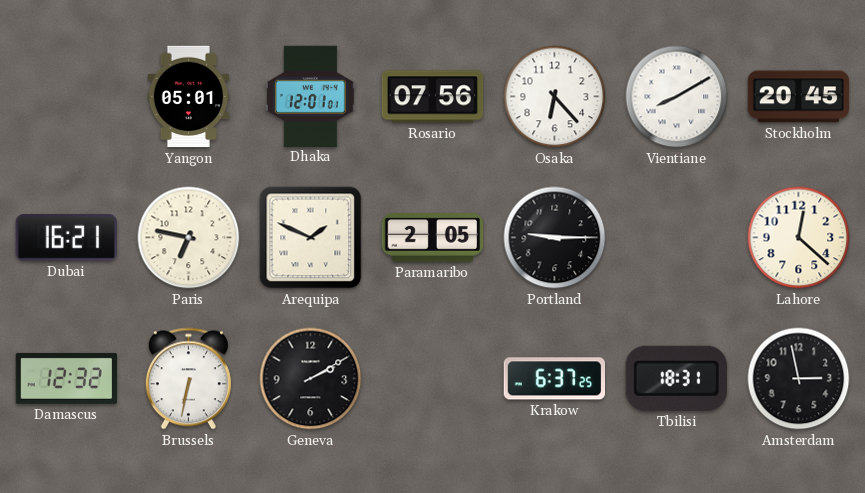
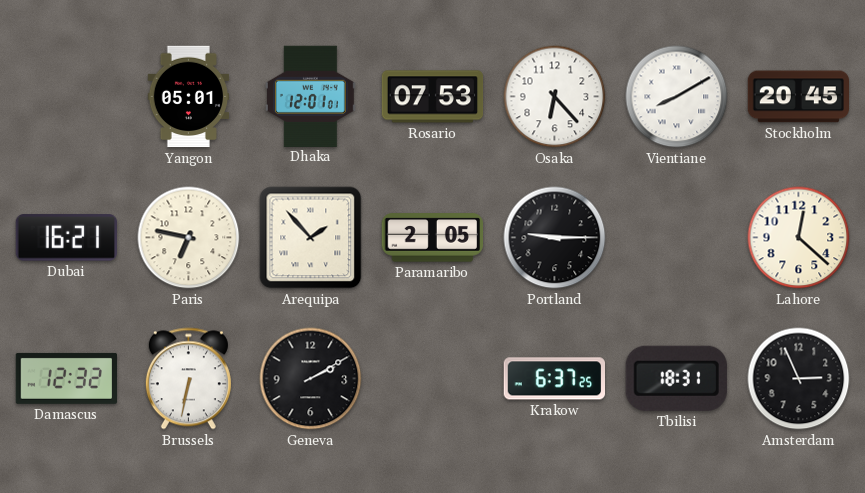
Rosario: 07:56 -> 07:53 (433, 97)
Arequipa: 1:49 -> 1:53 (311, 238)
Amsterdam: 2:58 -> 2:56 (799, 379)
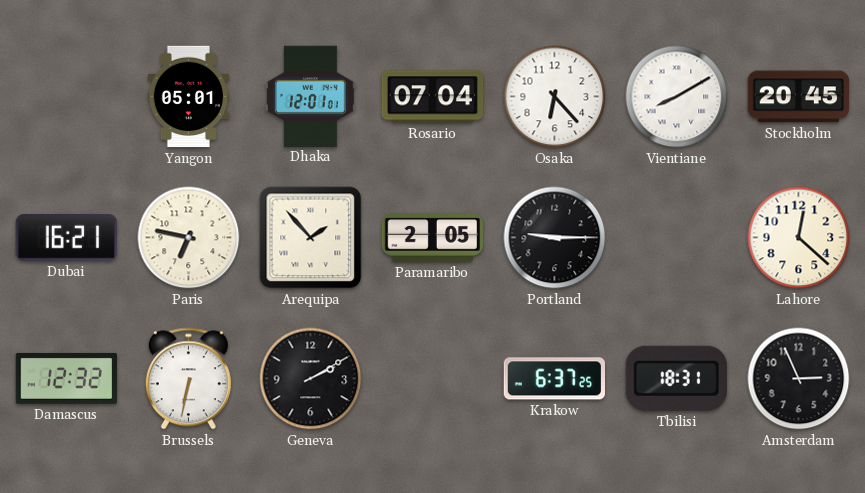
Rosario: 07:53 -> 07:04 (433, 97)
